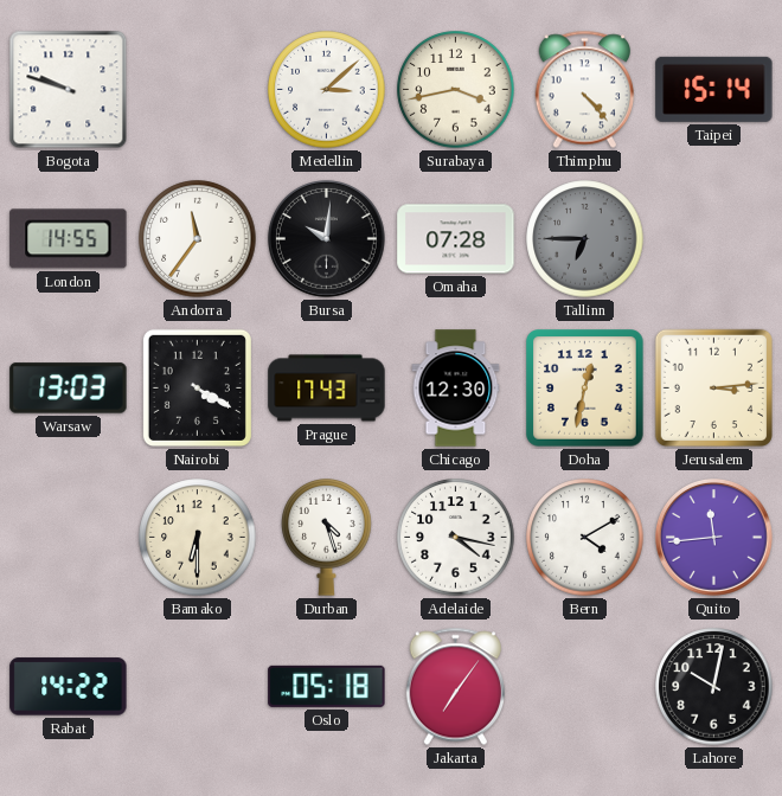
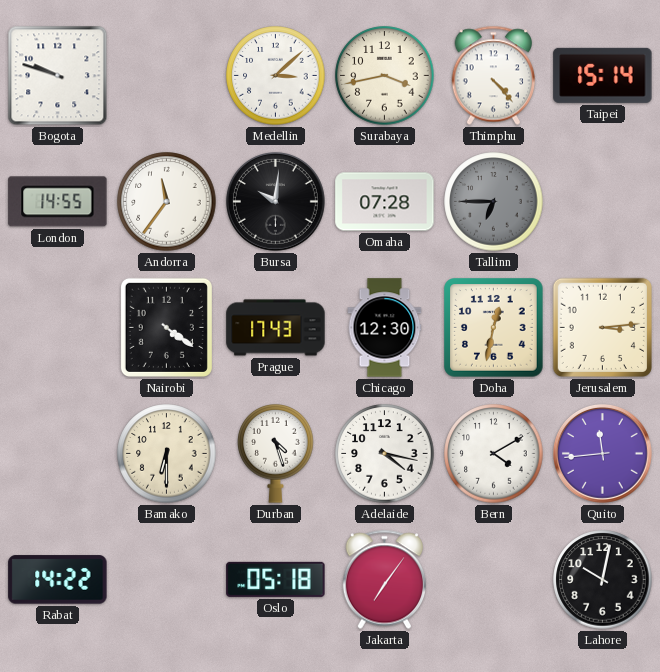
Warsaw: 13:03 -> none (69, 389)
Nairobi: 4:20 -> 4:21 (166, 327)
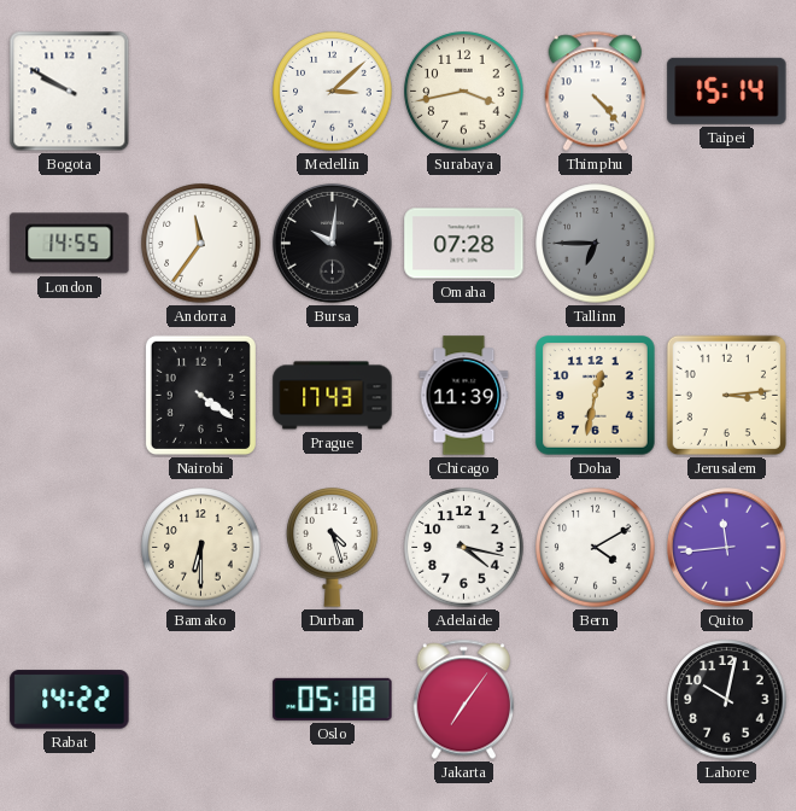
Bogota: 9:48 -> 9:50 (70, 92)
Chicago: 12:30 -> 11:39 (464, 396)
